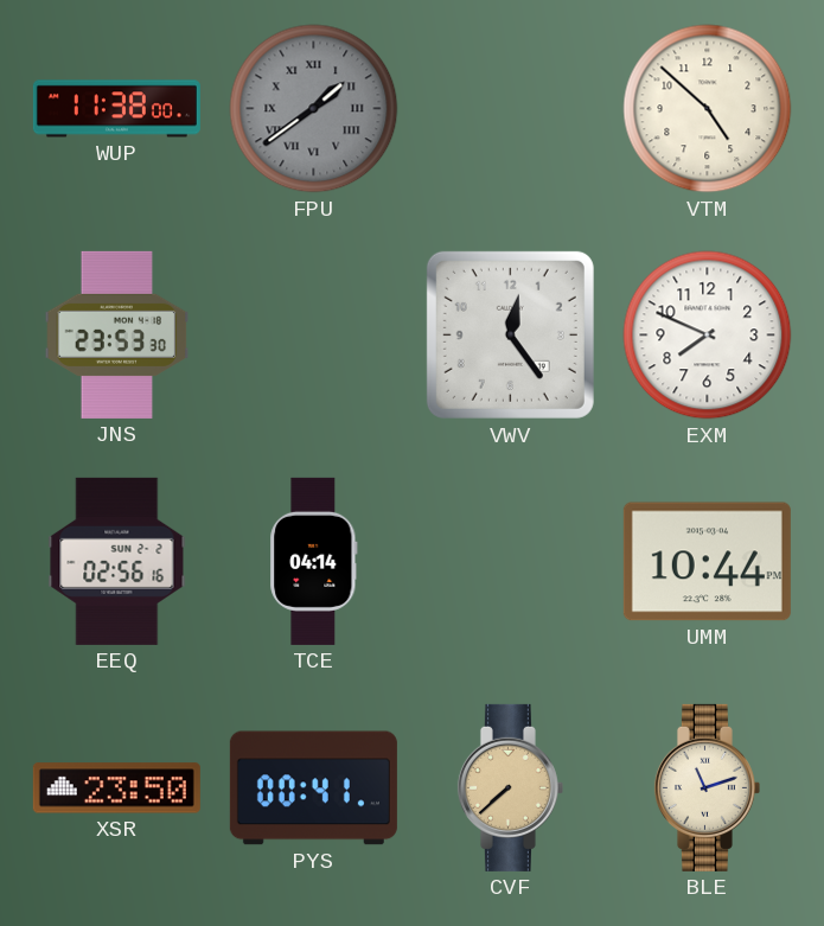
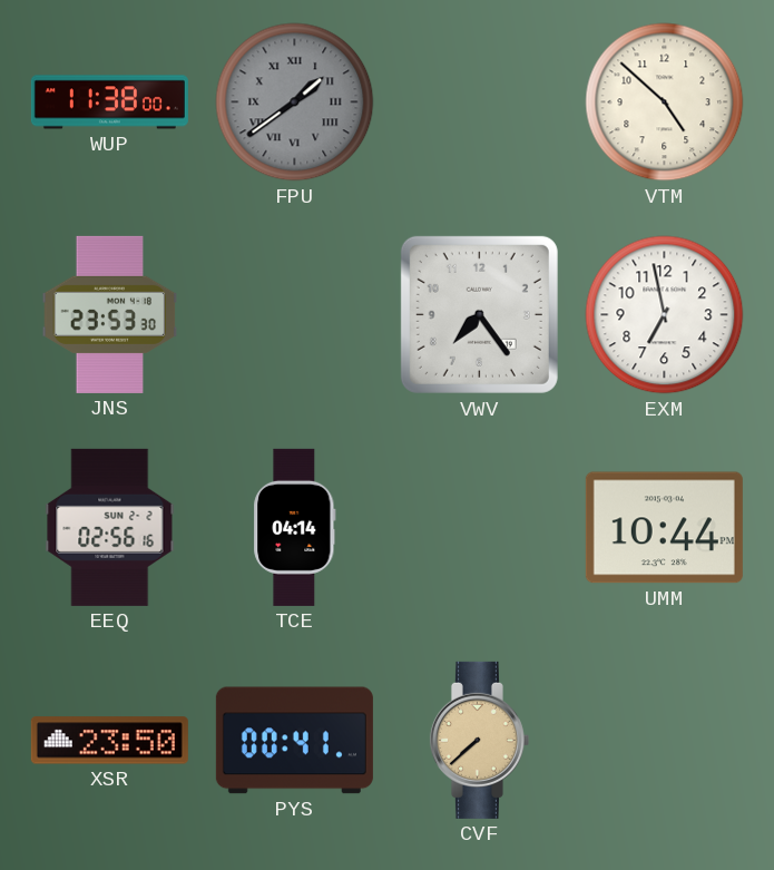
VWV: 12:24 -> 7:24 (479, 314)
EXM: 7:49 -> 6:58 (665, 315)
BLE: 11:12 -> none (707, 787)
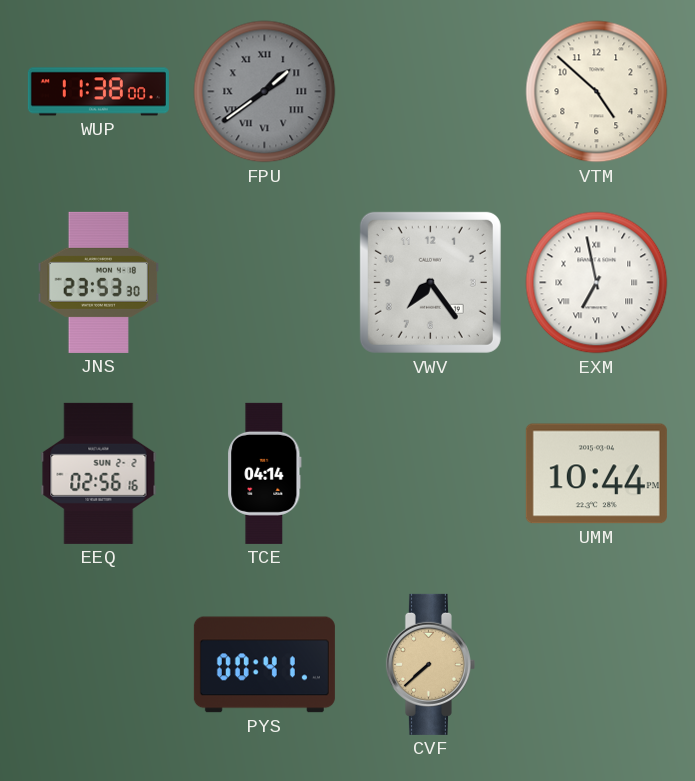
EXM numerals: Arabic -> Roman (597, 283)
XSR: 23:50 -> none (109, 741)
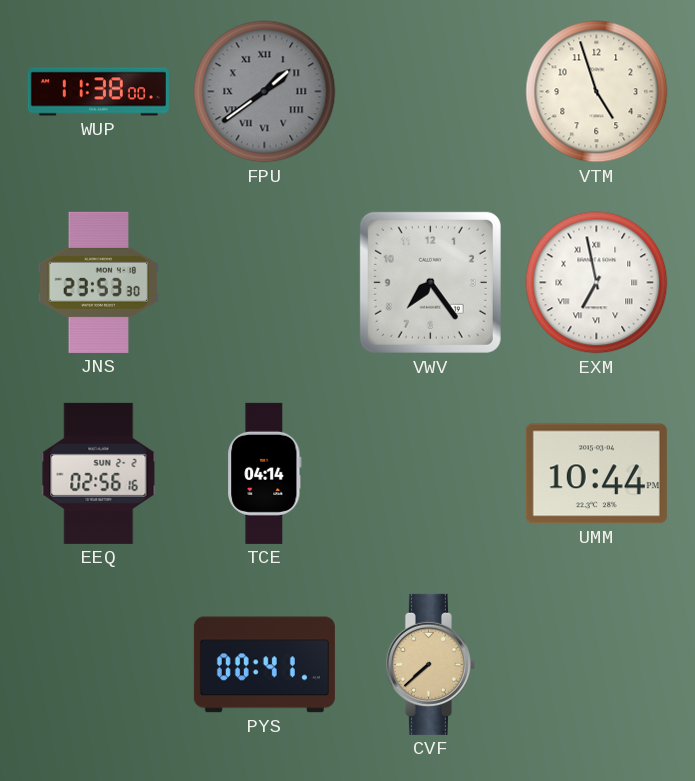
VTM: 4:52 -> 4:57 (597, 92)
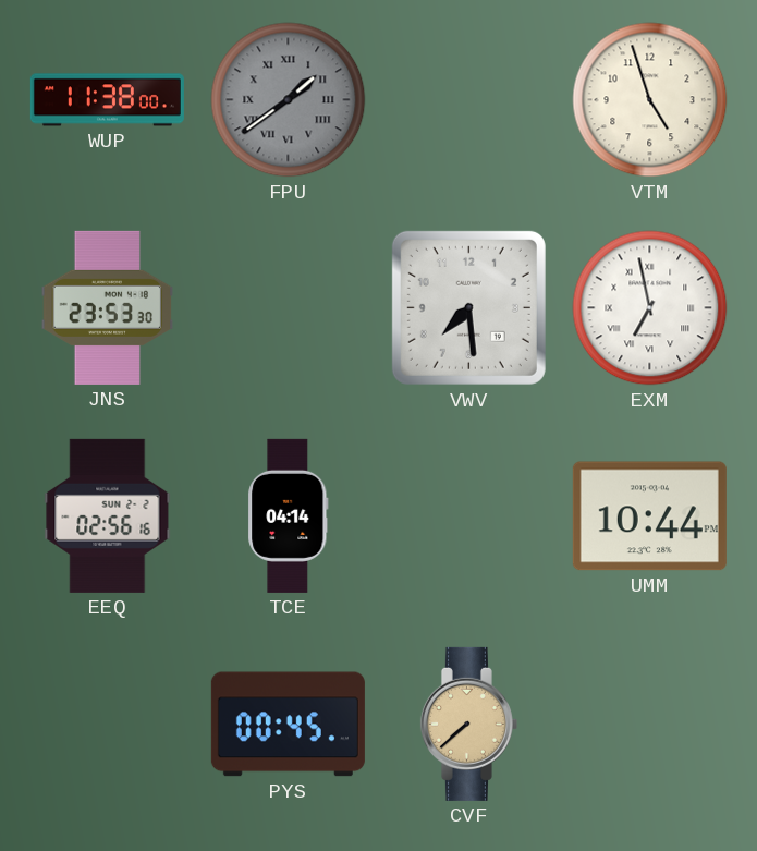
VWV: 7:24 -> 7:29 (468, 307)
PYS: 00:41 -> 00:45 (288, 725)
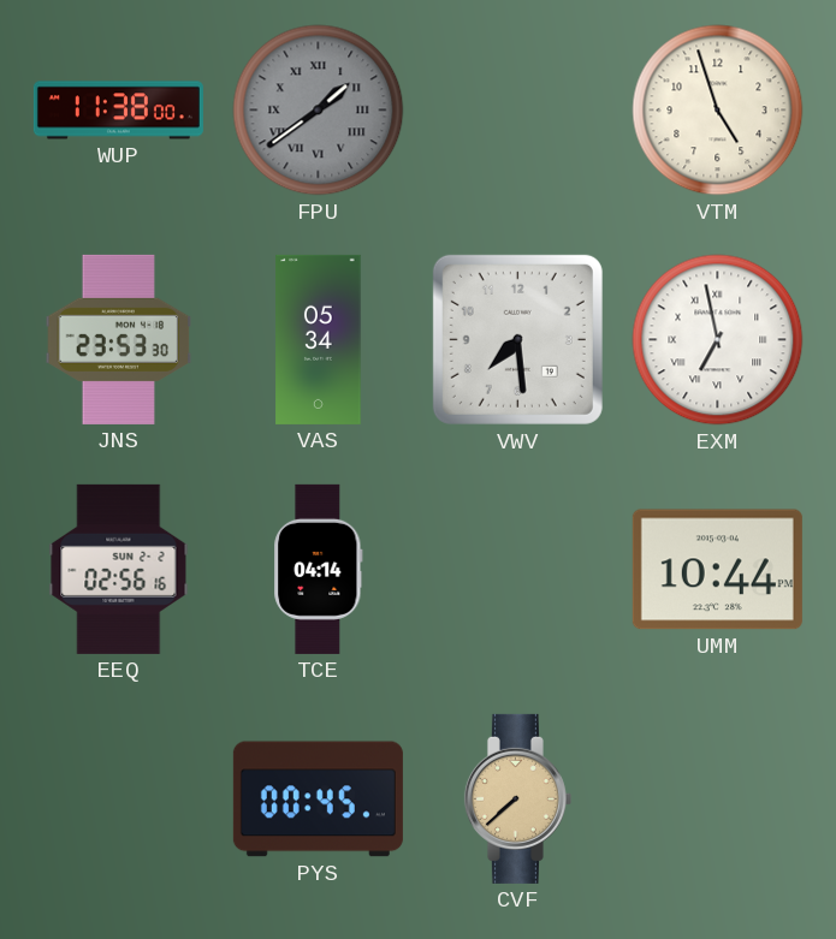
VAS: none -> 05:34 (319, 339)
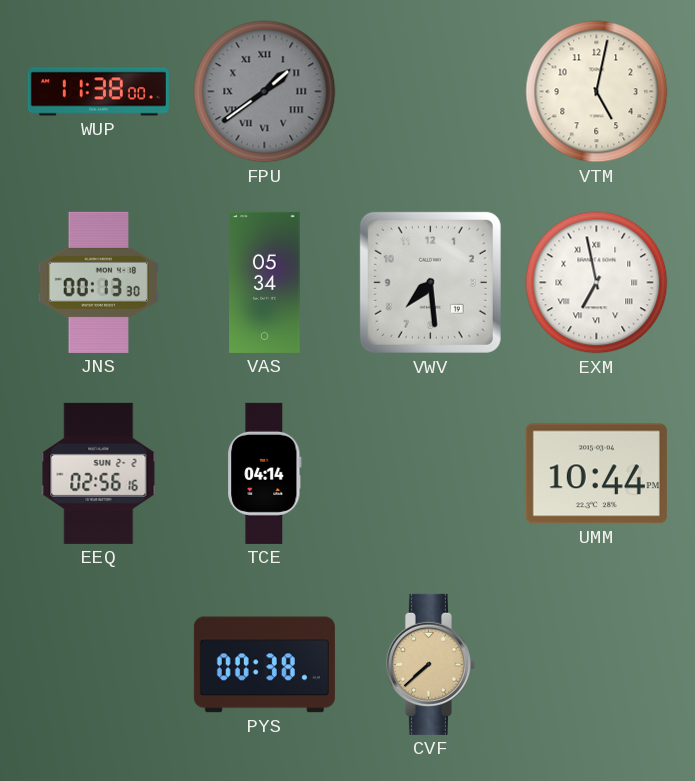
VTM: 4:57 -> 5:02 (597, 92)
JNS: 23:53 -> 00:13 (99, 282)
PYS: 00:45 -> 00:38 (264, 665)
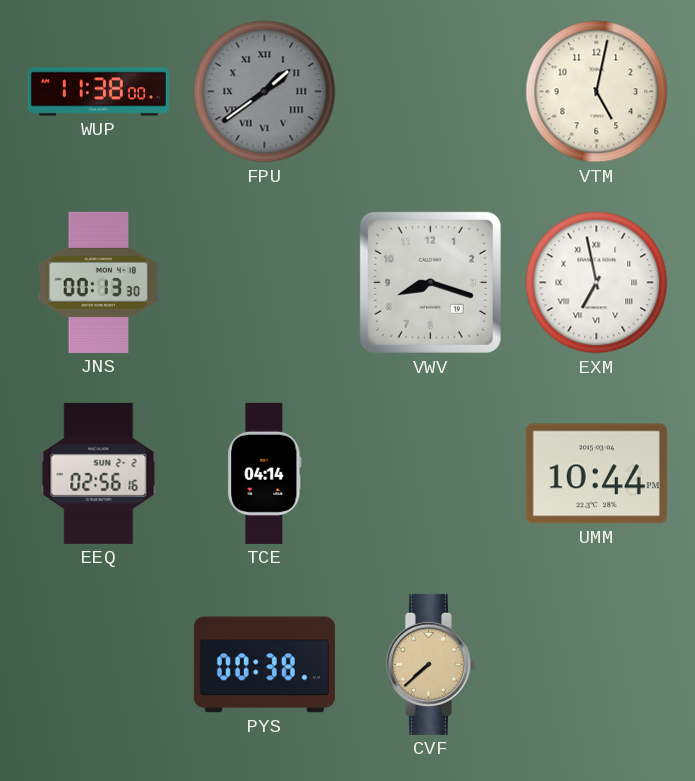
VAS: 05:34 -> none (265, 282)
VWV: 7:29 -> 8:18 (430, 282)
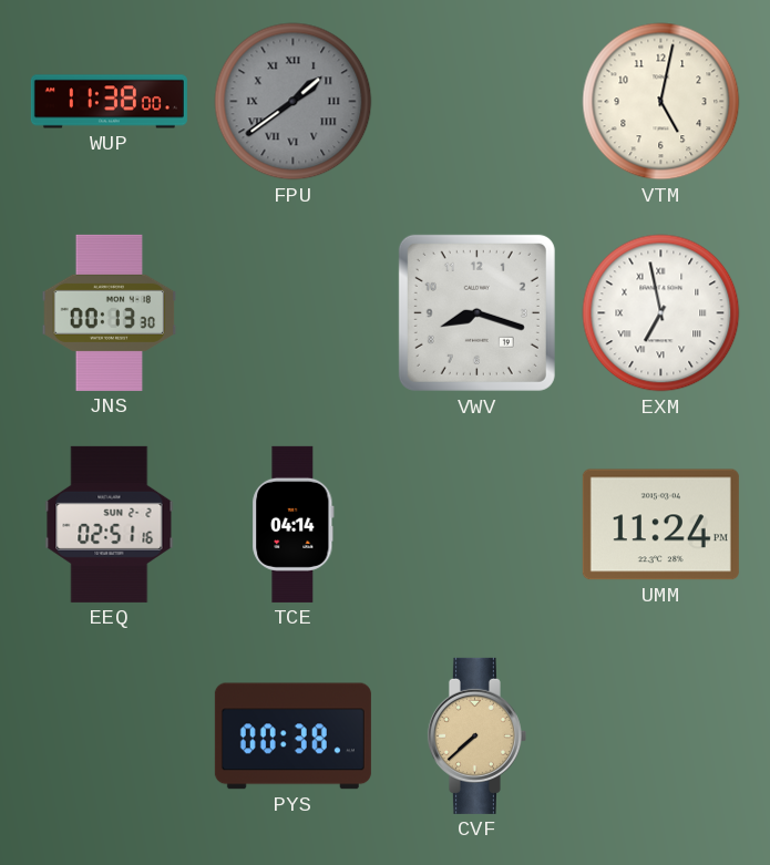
EEQ: 02:56 -> 02:51 (110, 524)
UMM: 10:44 -> 11:24 (660, 525)
